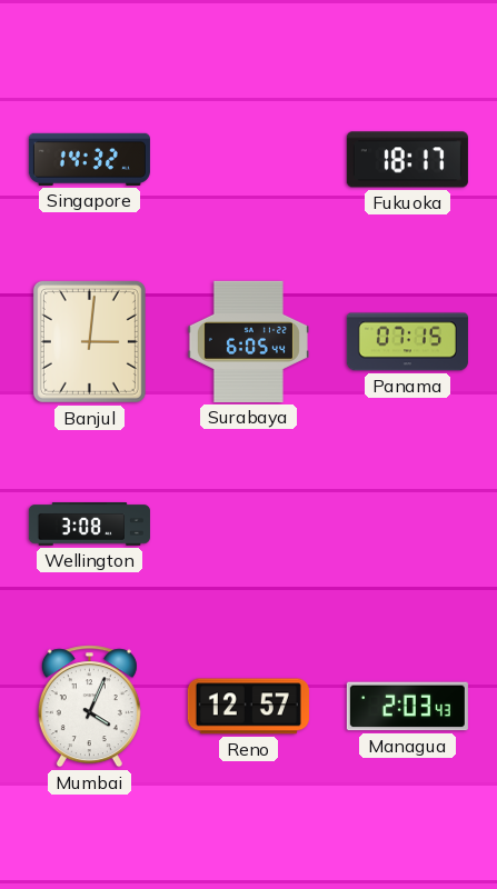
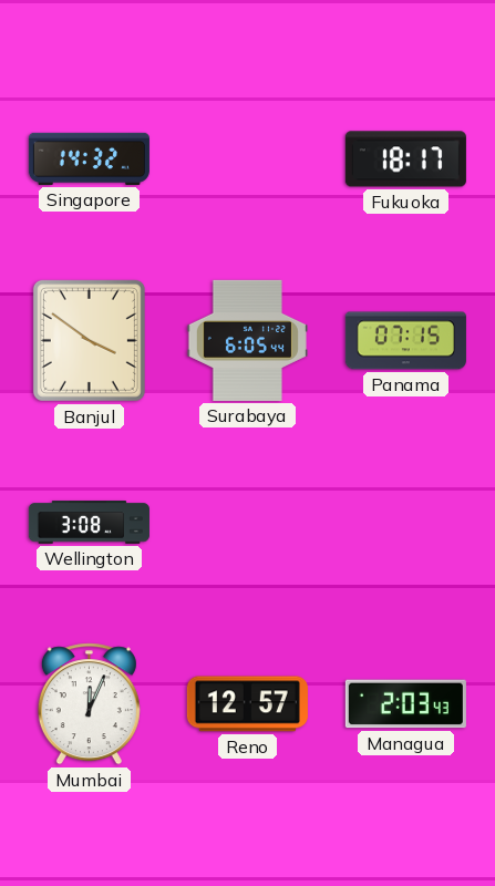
Banjul: 3:01 -> 3:51 (89, 340)
Mumbai: 4:04 -> 12:04 (89, 704)
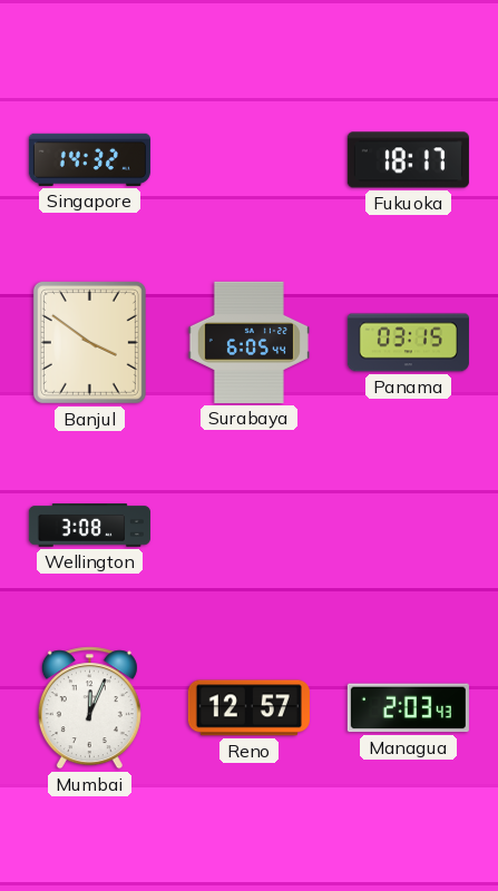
Panama: 07:15 -> 03:15 (408, 343)
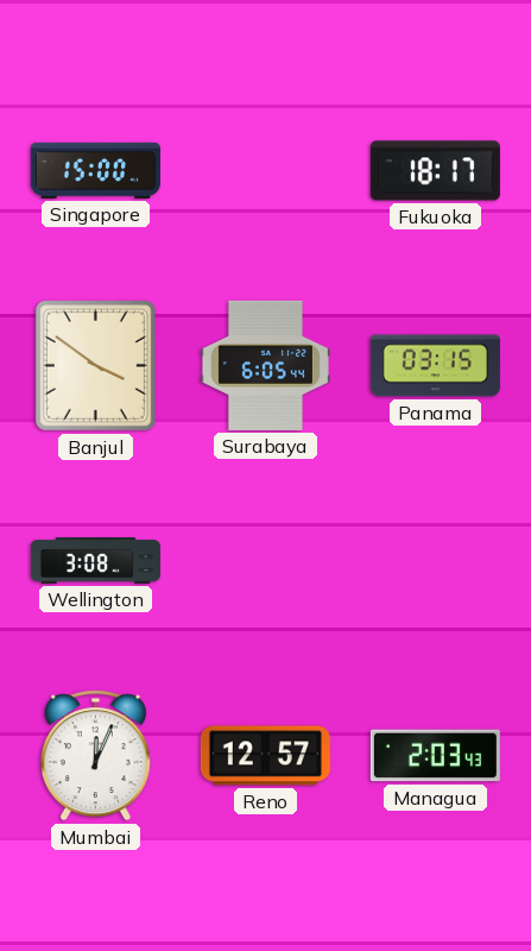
Singapore: 14:32 -> 15:00 (95, 170)
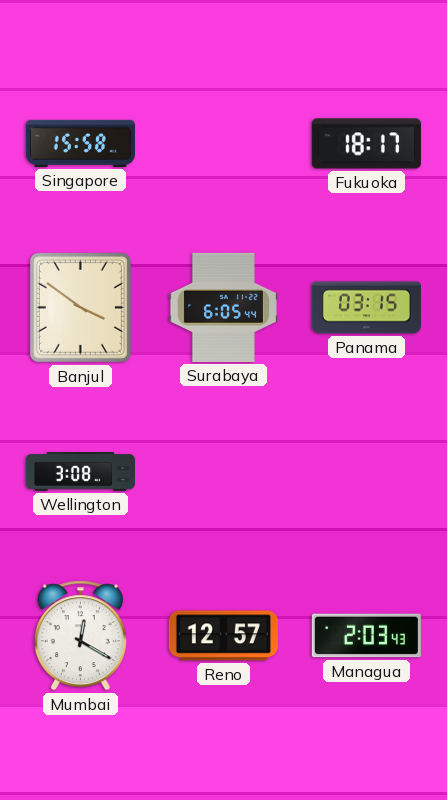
Singapore: 15:00 -> 15:58 (80, 143)
Mumbai: 12:04 -> 12:20 (80, 636)
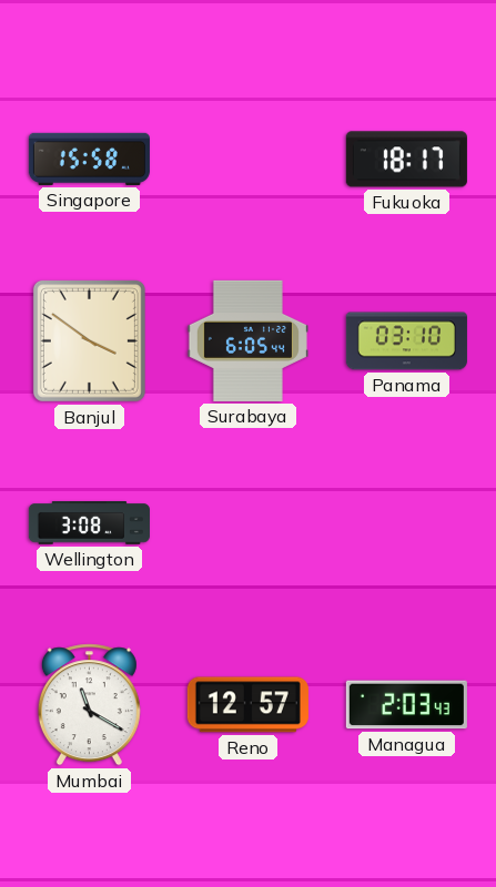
Panama: 03:15 -> 03:10 (406, 341)
Mumbai: 12:20 -> 11:20 (89, 705)
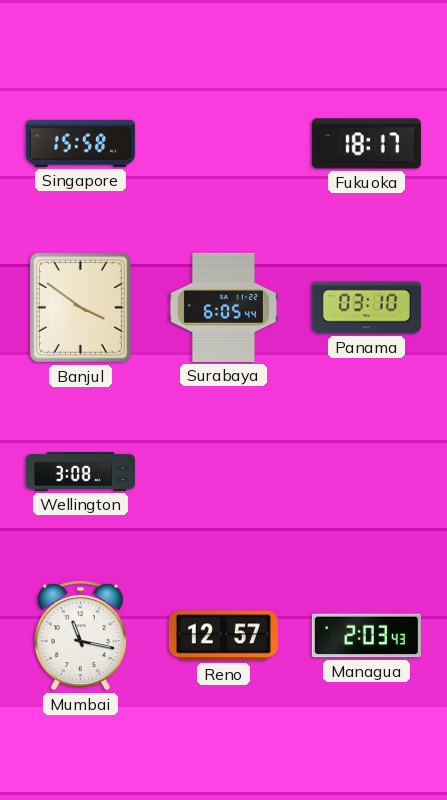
Mumbai: 11:20 -> 11:17 (80, 636)
